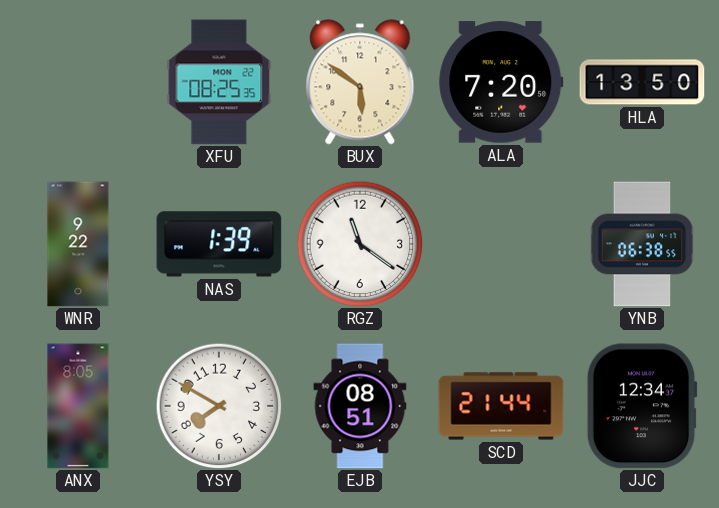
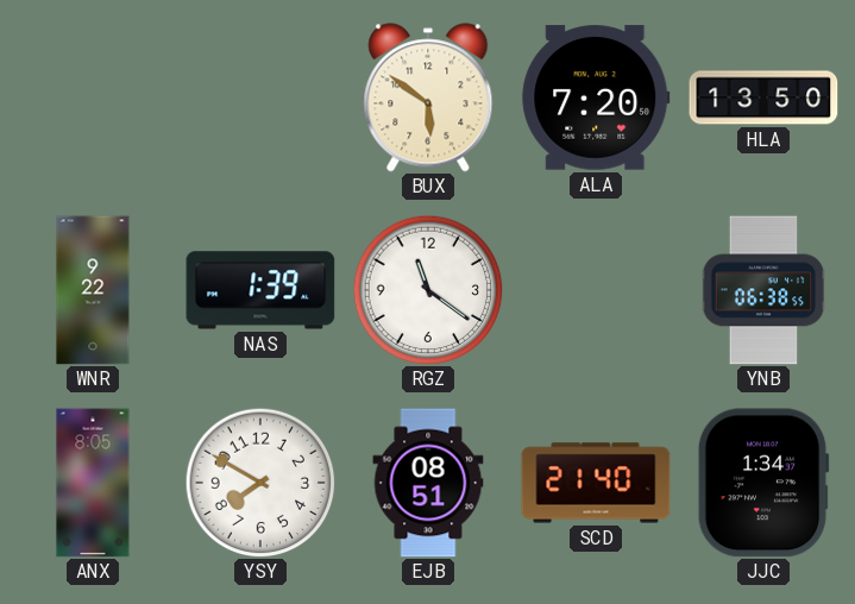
XFU: 08:25 -> none (219, 82)
SCD: 21:44 -> 21:40 (596, 483)
JJC: 12:34 -> 1:34 (763, 483)
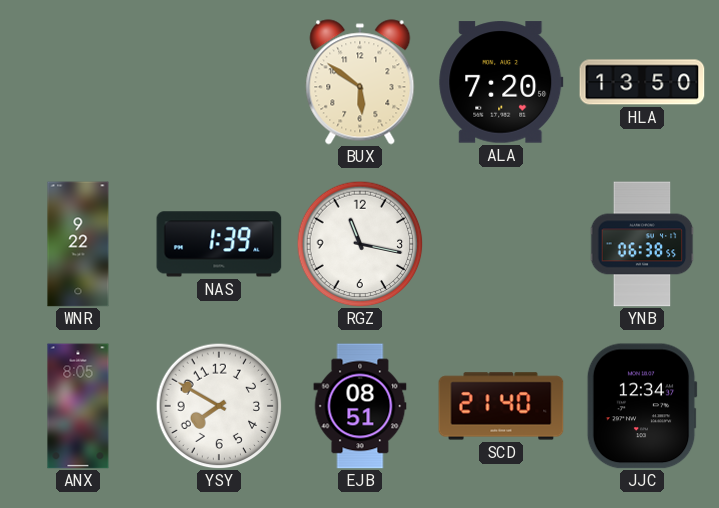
RGZ: 11:21 -> 11:17 (360, 244)
JJC: 1:34 -> 12:34 (642, 406)
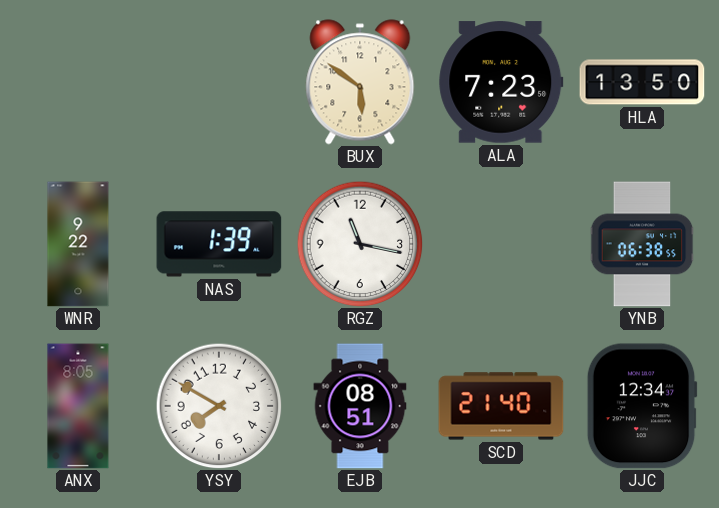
ALA: 7:20 -> 7:23 (501, 82)
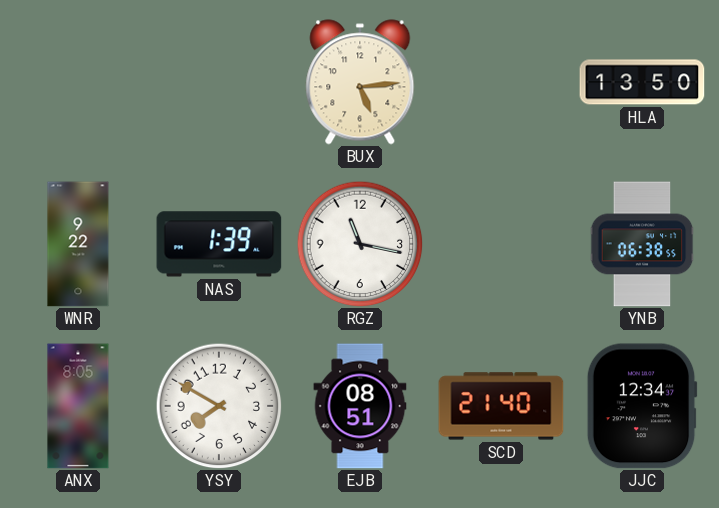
BUX: 5:51 -> 5:14 (360, 82)
ALA: 7:23 -> none (501, 82)
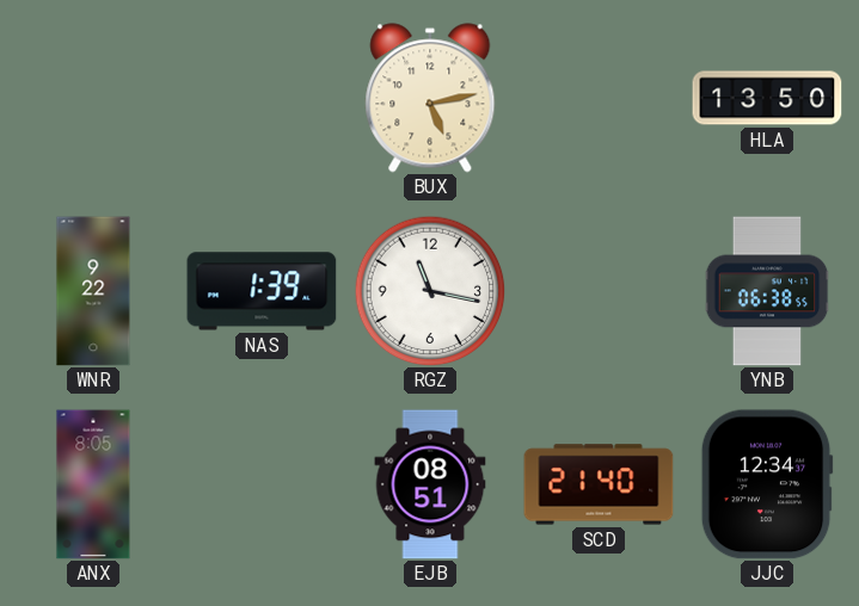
BUX: 5:14 -> 5:13 (430, 98)
YSY: 7:50 -> none (219, 406)
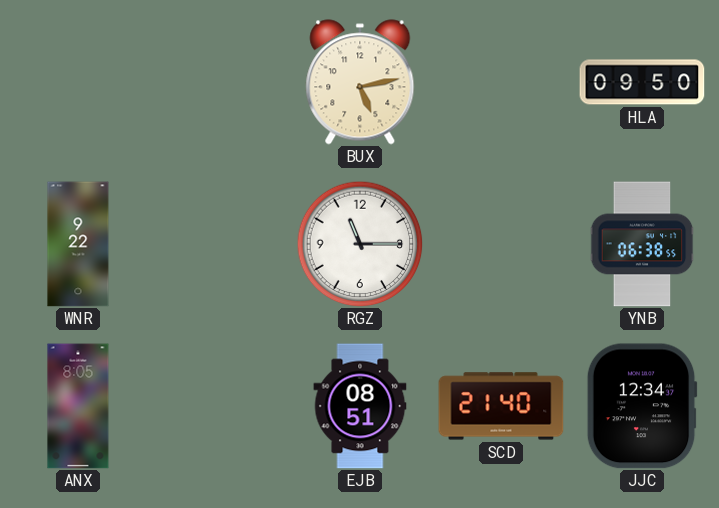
HLA: 13:50 -> 09:50 (642, 82)
NAS: 1:39 -> none (262, 291)
RGZ: 11:17 -> 11:15 (360, 244)
